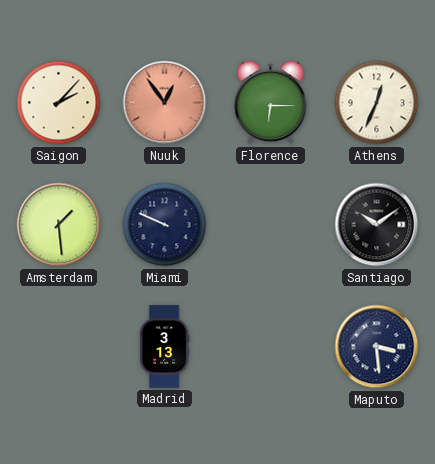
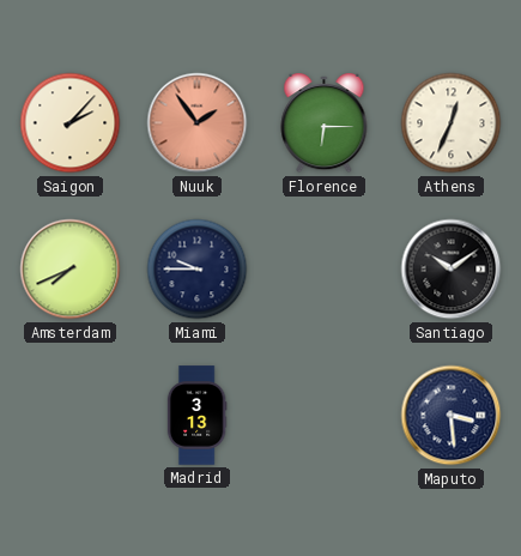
Nuuk: 12:54 -> 1:54 (198, 123)
Amsterdam: 1:29 -> 7:41 (71, 270)
Miami: 9:49 -> 9:45 (198, 270)
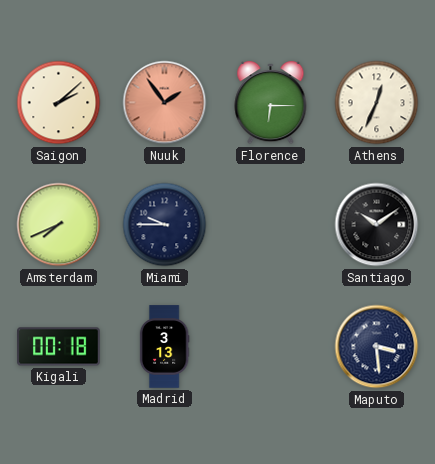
Saigon: 2:07 -> 2:08 (59, 103)
Kigali: none -> 00:18 (59, 347)
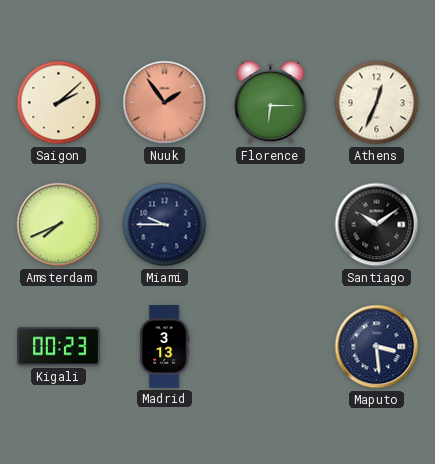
Kigali: 00:18 -> 00:23 (59, 347)
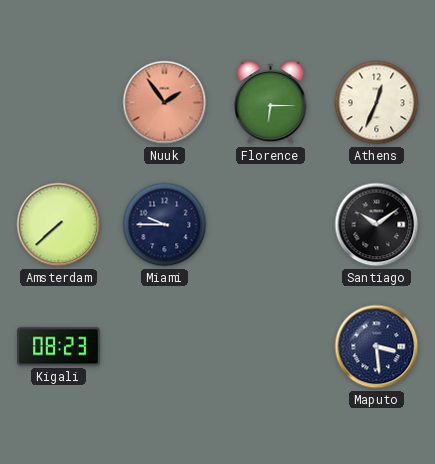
Saigon: 2:08 -> none (59, 103)
Amsterdam: 7:41 -> 7:38 (59, 225)
Kigali: 00:23 -> 08:23 (59, 347)
Madrid: 3:13 -> none (164, 347)
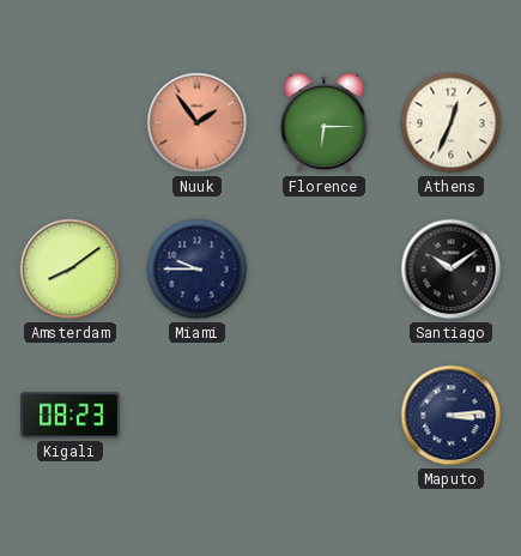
Amsterdam: 7:38 -> 8:09 (71, 270)
Maputo: 3:29 -> 3:14 (452, 416)
